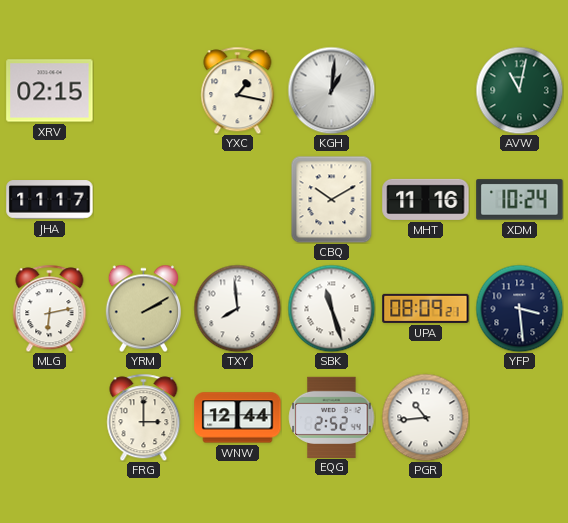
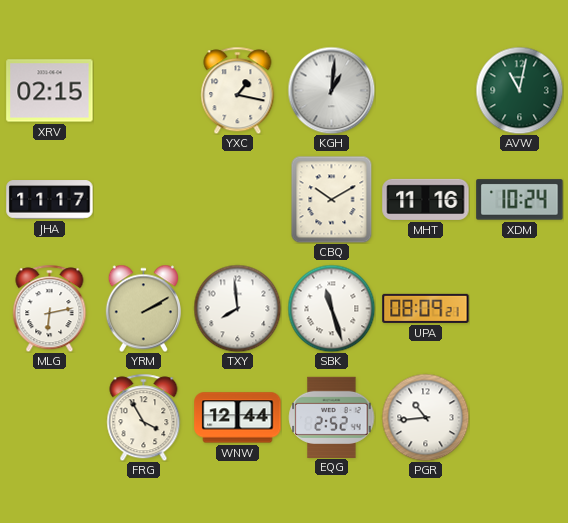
YFP: 3:29 -> none (519, 308)
FRG: 3:00 -> 3:55 (144, 417)
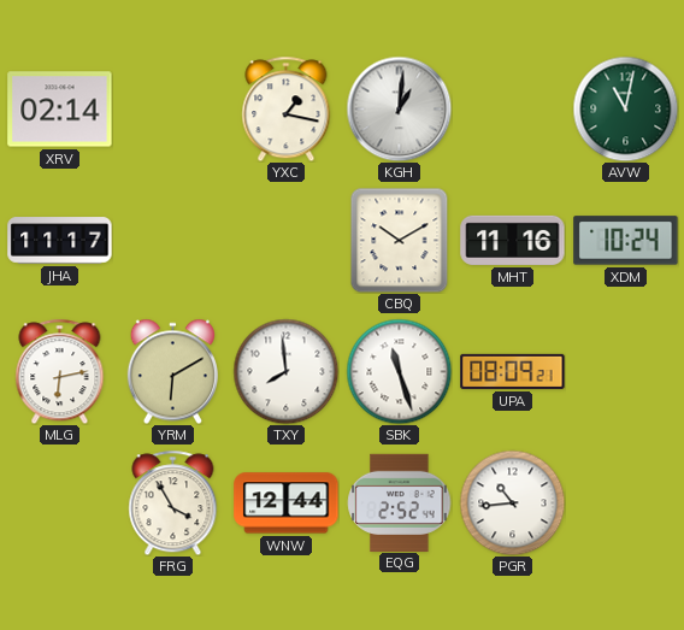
XRV: 02:15 -> 02:14 (60, 110)
YRM: 2:10 -> 6:10 (172, 371)
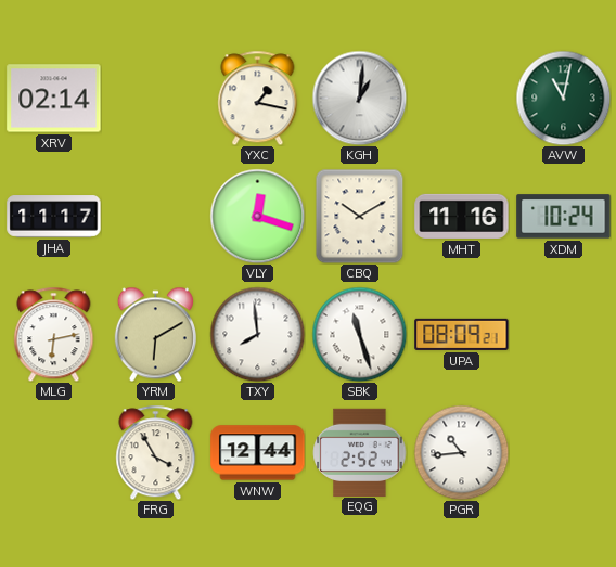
VLY: none -> 12:18 (257, 216)
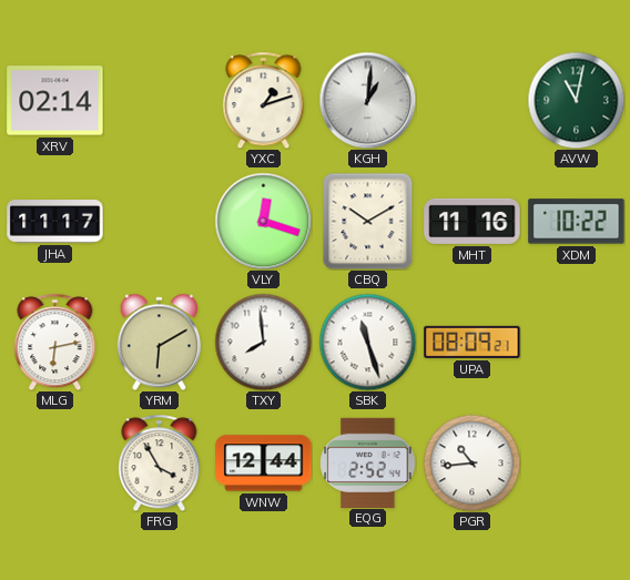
YXC: 1:17 -> 1:12 (264, 100)
XDM: 10:24 -> 10:22 (577, 222)
